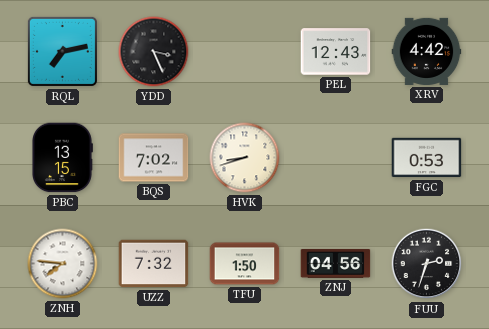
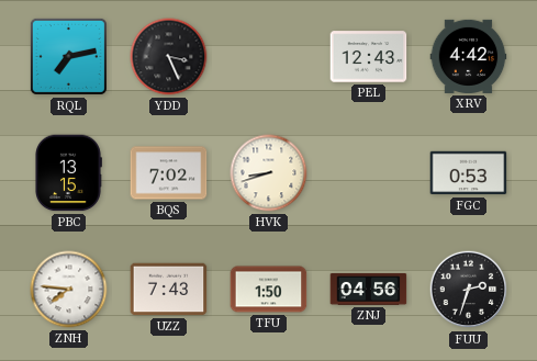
UZZ: 7:32 -> 7:43 (169, 290)
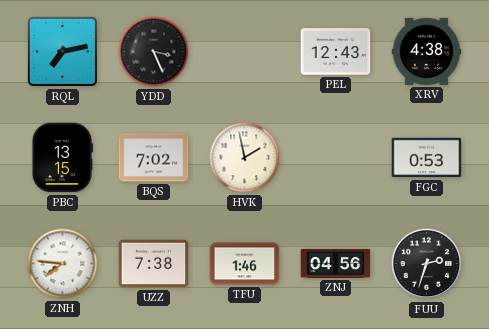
XRV: 4:42 -> 4:38 (427, 51)
HVK: 8:42 -> 1:58 (245, 158)
UZZ: 7:43 -> 7:38 (154, 264)
TFU: 1:50 -> 1:46 (245, 264)
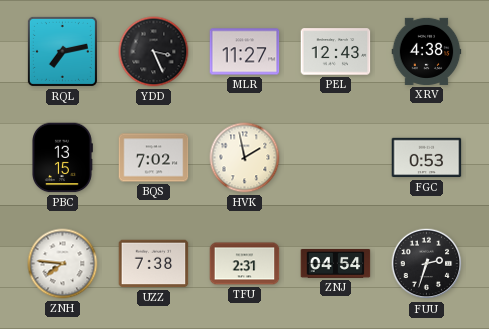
MLR: none -> 11:27 (245, 52)
TFU: 1:46 -> 2:31 (245, 264)
ZNJ: 04:56 -> 04:54 (336, 263)
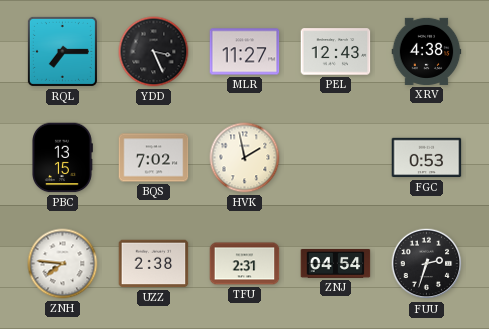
RQL: 7:13 -> 7:15 (62, 51)
UZZ: 7:38 -> 2:38 (154, 264)
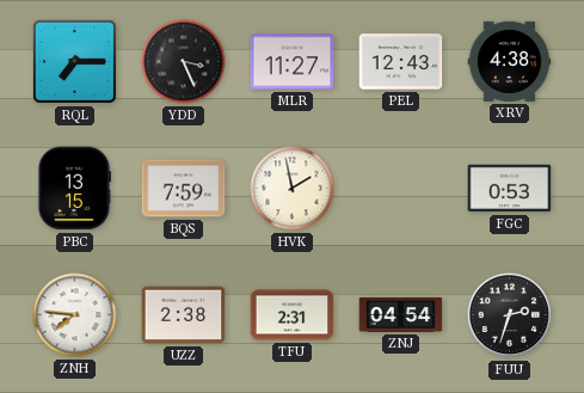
BQS: 7:02 -> 7:59 (184, 189)
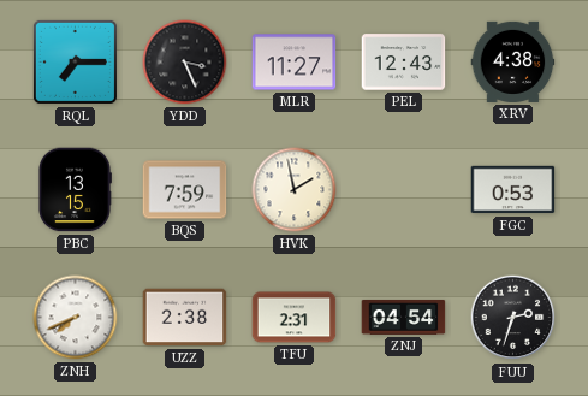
ZNH: 7:46 -> 7:41 (76, 318)
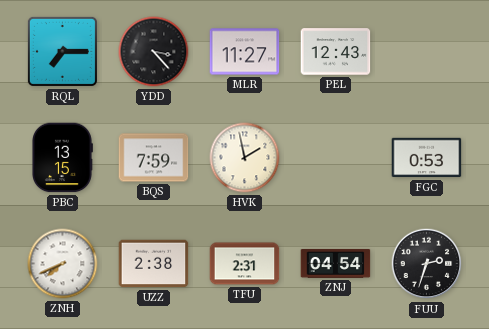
YDD: 3:26 -> 3:23 (154, 52)
XRV: 4:38 -> none (513, 61)
